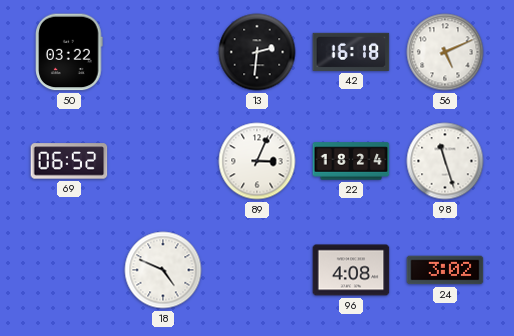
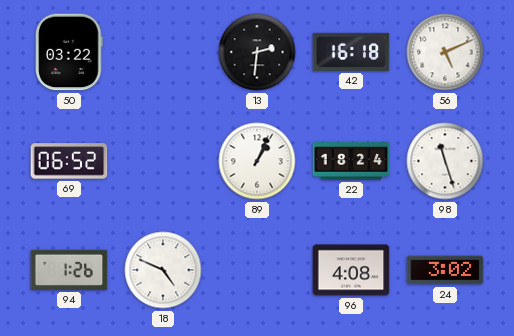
89: 3:04 -> 1:04 (257, 161)
94: none -> 1:26 (69, 270)
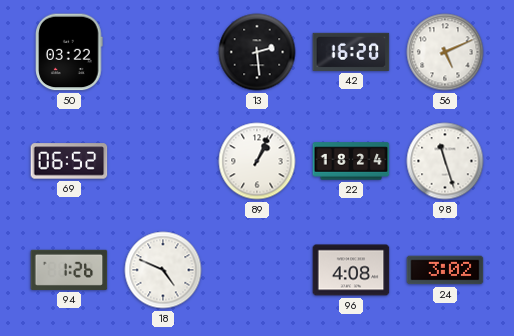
13: 2:31 -> 2:29 (257, 52)
42: 16:18 -> 16:20 (351, 52)
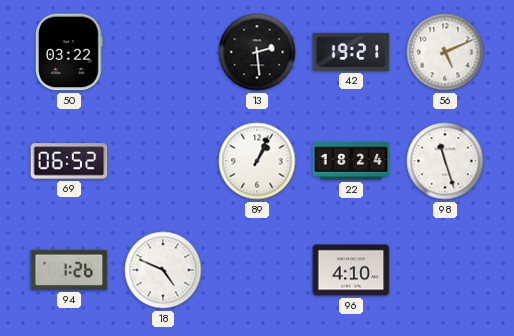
42: 16:20 -> 19:21 (351, 52)
96: 4:08 -> 4:10 (351, 270)
24: 3:02 -> none (445, 270)
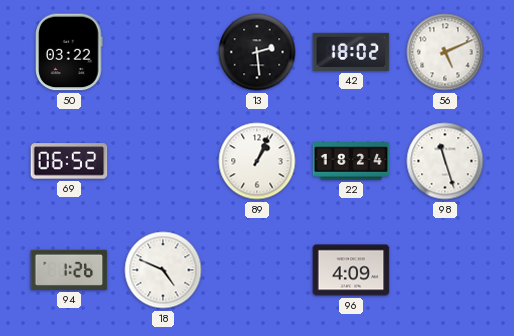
42: 19:21 -> 18:02 (351, 52)
96: 4:10 -> 4:09 (351, 270)
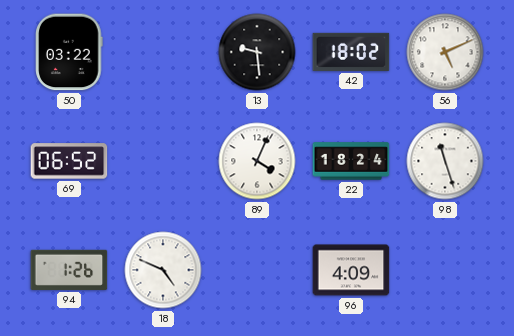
13: 2:29 -> 9:29 (257, 52)
89: 1:04 -> 4:04 (257, 161)
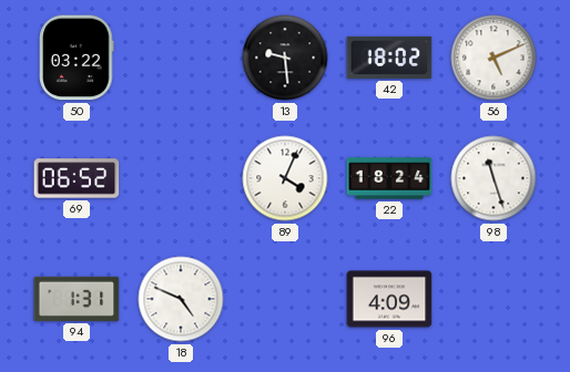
94: 1:26 -> 1:31 (77, 299)
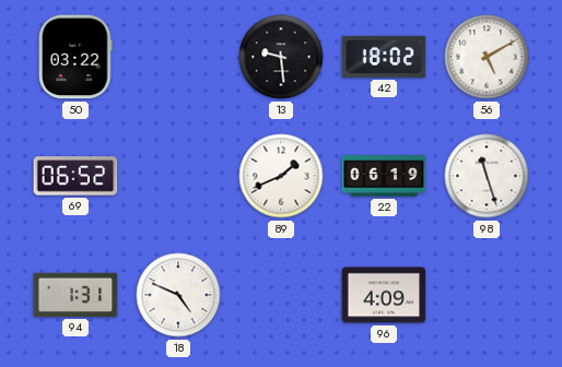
56: 5:11 -> 5:10 (487, 57)
89: 4:04 -> 1:41 (281, 176)
22: 18:24 -> 06:19 (384, 176)
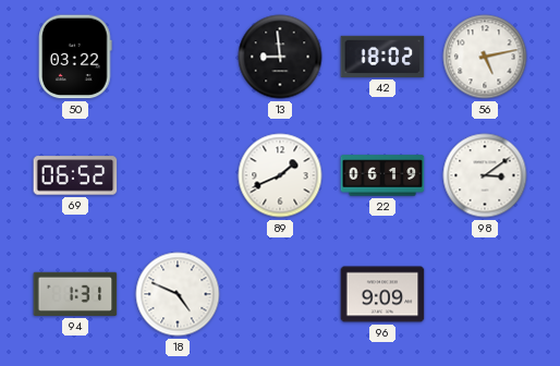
13: 9:29 -> 8:59 (280, 57)
56: 5:10 -> 5:13 (485, 57)
98: 11:27 -> 3:09 (485, 175)
96: 4:09 -> 9:09 (382, 294)
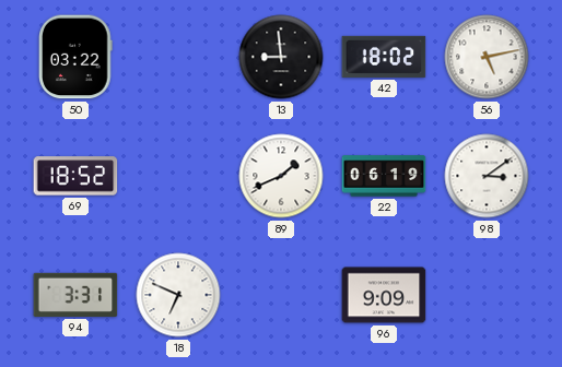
69: 06:52 -> 18:52 (75, 176)
94: 1:31 -> 3:31 (75, 295)
18: 4:49 -> 6:49 (178, 295)
